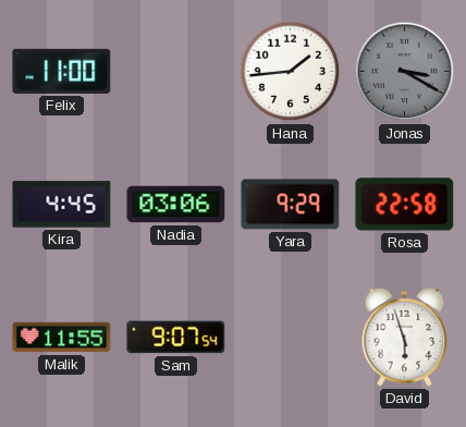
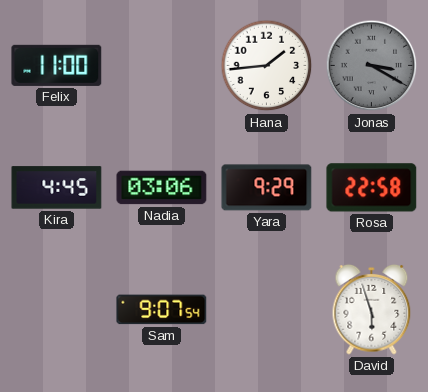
Malik: 11:55 -> none (62, 338)
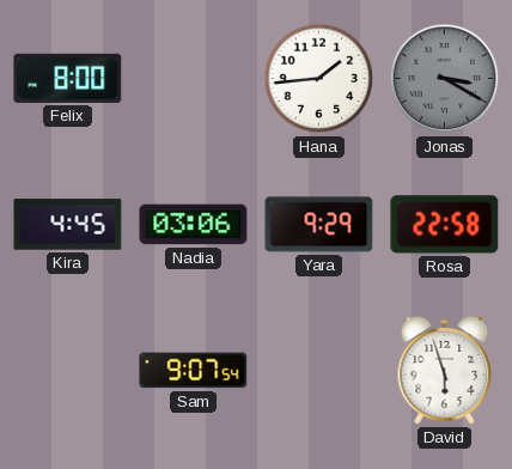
Felix: 11:00 -> 8:00 (68, 78)
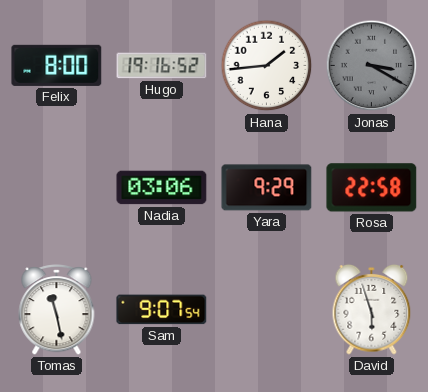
Hugo: none -> 19:16 (162, 66)
Kira: 4:45 -> none (68, 225)
Tomas: none -> 11:28 (57, 310)
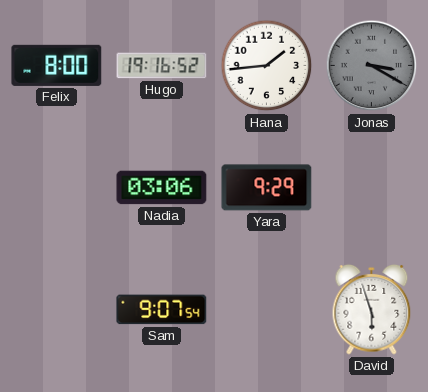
Rosa: 22:58 -> none (372, 188)
Tomas: 11:28 -> none (57, 310)
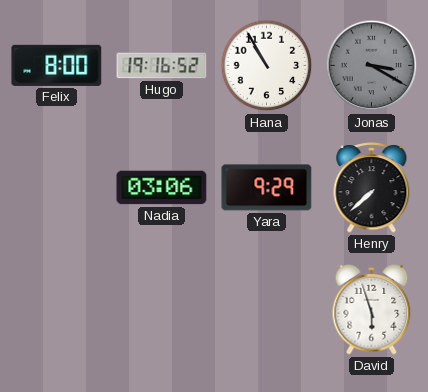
Hana: 1:44 -> 10:55 (267, 66)
Henry: none -> 7:38 (372, 188)
Sam: 9:07 -> none (162, 310)
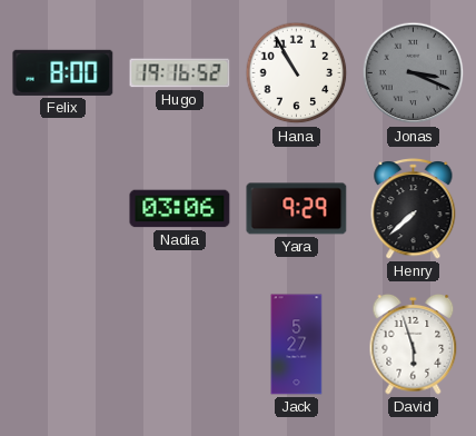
Jonas: 3:20 -> 3:19 (414, 73)
Jack: none -> 5:27 (297, 345)
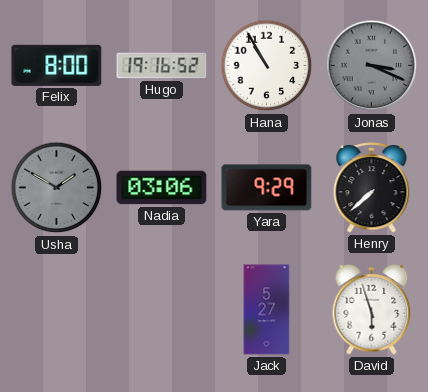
Usha: none -> 1:50 (57, 188)
